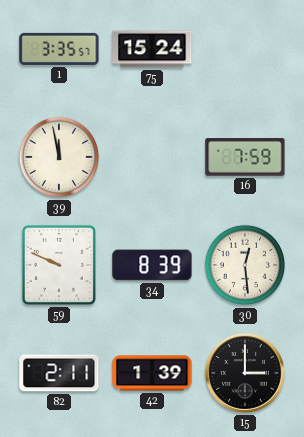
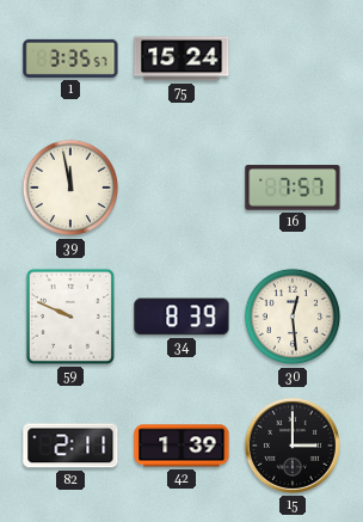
16: 7:59 -> 7:57 (293, 188)
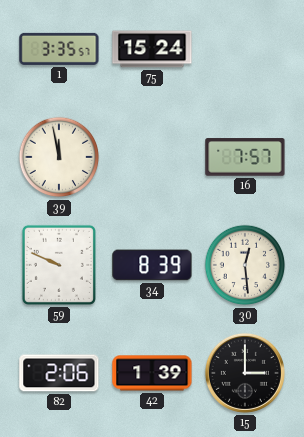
82: 2:11 -> 2:06 (59, 373)
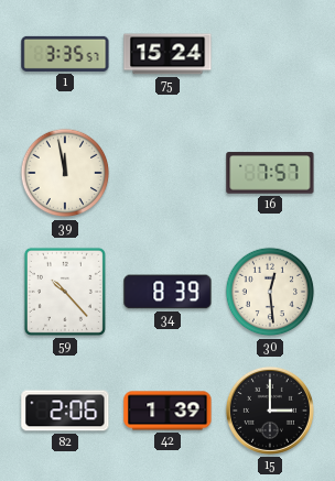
59: 9:49 -> 10:23 (65, 292)
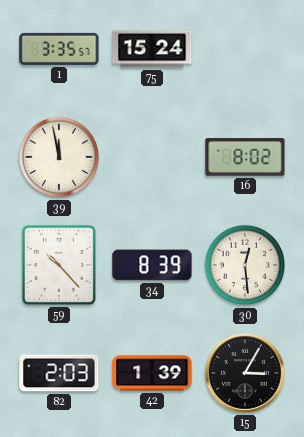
16: 7:57 -> 8:02 (245, 157)
82: 2:06 -> 2:03 (59, 373)
15: 3:00 -> 3:05 (245, 373)
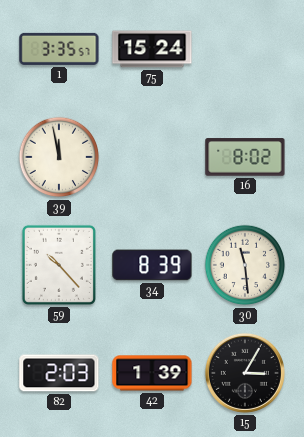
30: 12:29 -> 11:29 (245, 265)
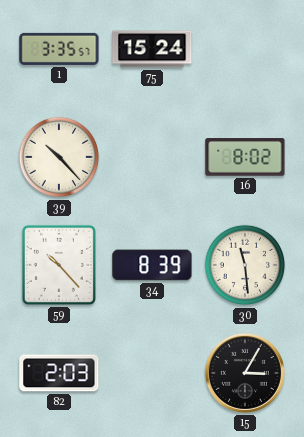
39: 11:58 -> 10:23 (59, 157)
42: 1:39 -> none (152, 373)
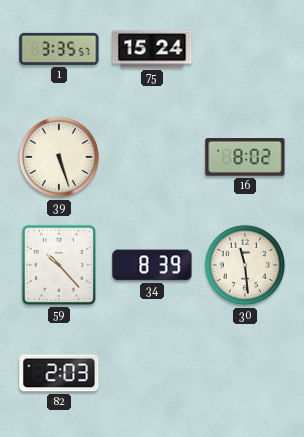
39: 10:23 -> 5:27 (59, 157)
15: 3:05 -> none (245, 373)
